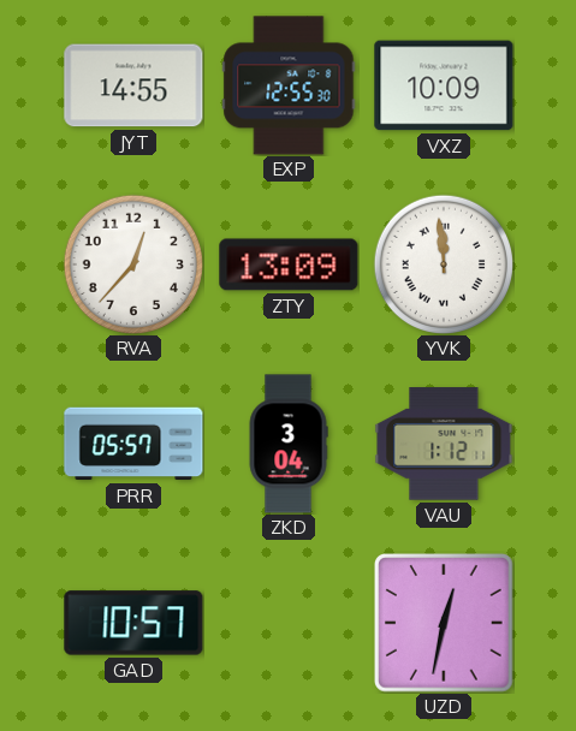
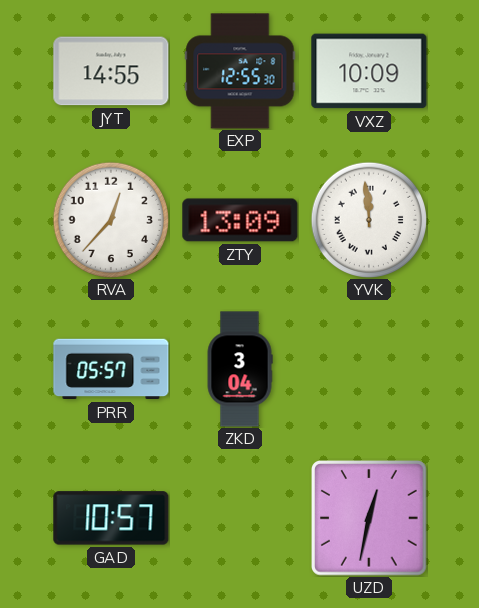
VAU: 1:12 -> none (444, 444)
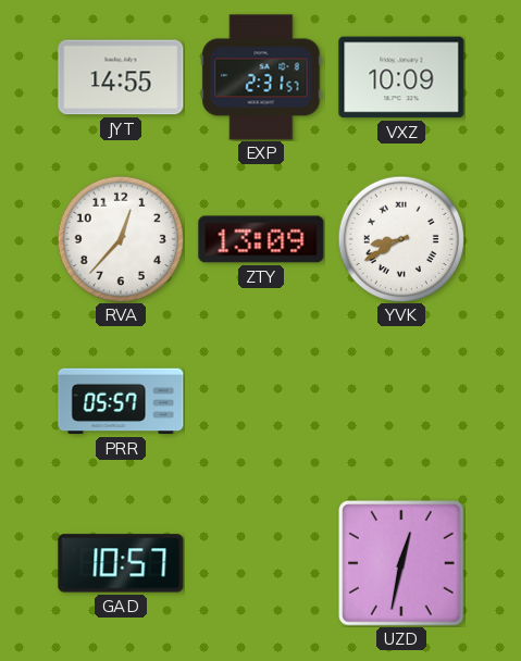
EXP: 12:55 -> 2:31 (261, 77)
YVK: 11:59 -> 8:40 (400, 238)
ZKD: 3:04 -> none (240, 369)
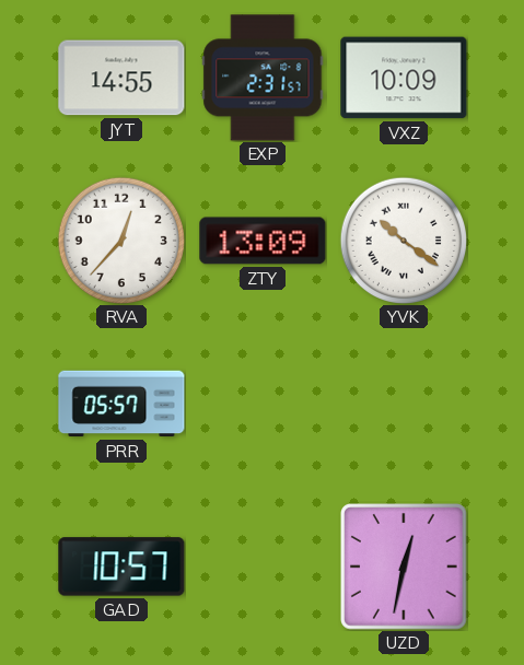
YVK: 8:40 -> 10:21 (403, 240)
